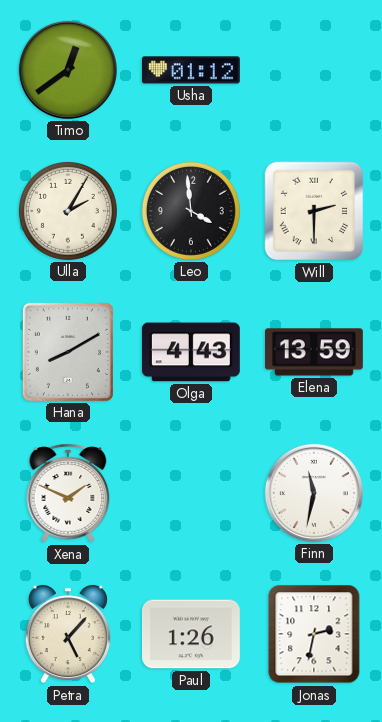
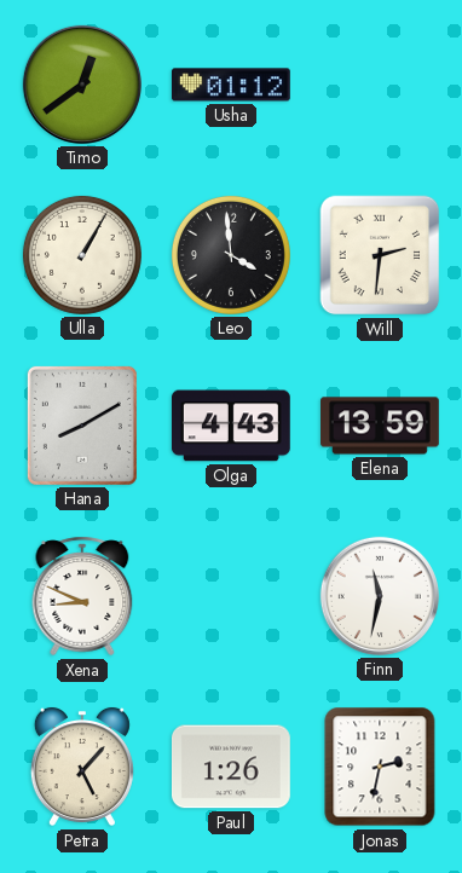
Ulla: 2:05 -> 1:05 (82, 255)
Will: 2:30 -> 2:31 (380, 255)
Xena: 1:49 -> 8:49 (82, 596)
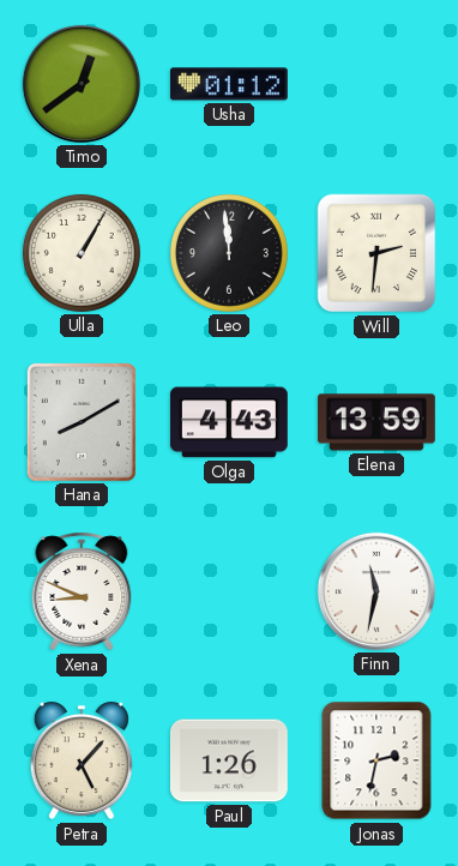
Leo: 3:59 -> 11:59 (229, 253)
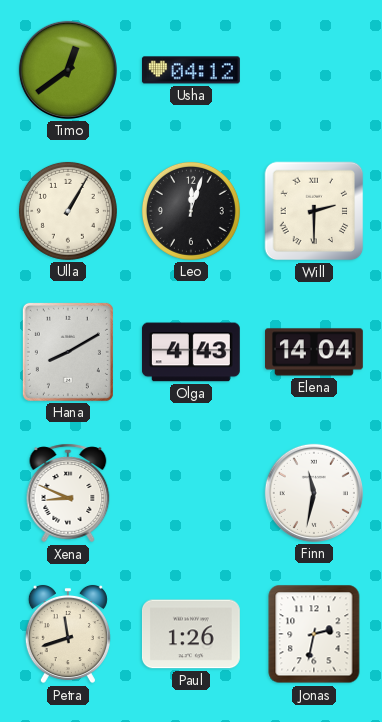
Usha: 01:12 -> 04:12 (191, 70)
Leo: 11:59 -> 12:03 (191, 211)
Will: 2:31 -> 2:30 (314, 211)
Elena: 13:59 -> 14:04 (315, 352)
Petra: 5:07 -> 11:42 (68, 634)
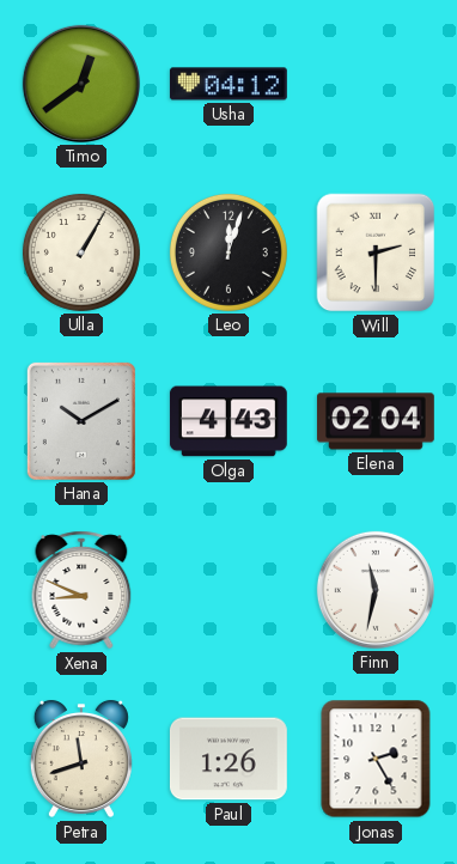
Hana: 8:10 -> 10:10 (81, 421)
Elena: 14:04 -> 02:04 (377, 421)
Jonas: 2:32 -> 2:25 (376, 759)
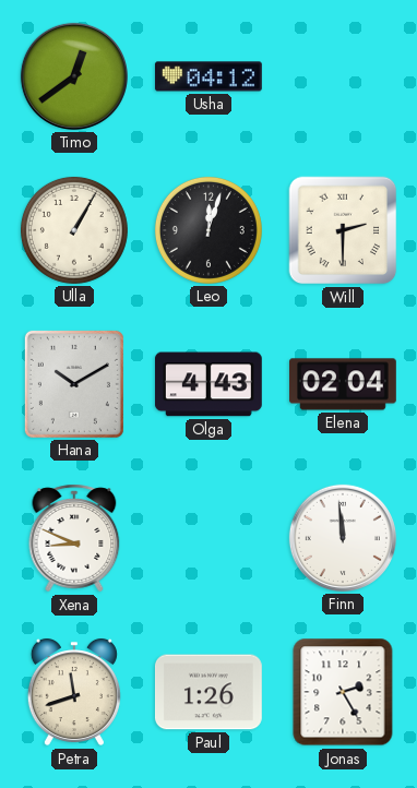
Finn: 11:32 -> 11:59 (343, 538)
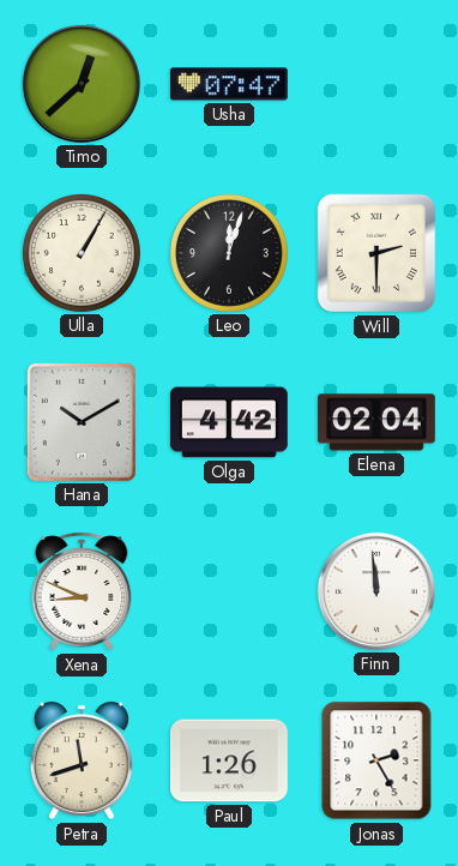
Timo: 12:39 -> 12:38 (82, 84)
Usha: 04:12 -> 07:47 (229, 84)
Olga: 4:43 -> 4:42 (229, 422)
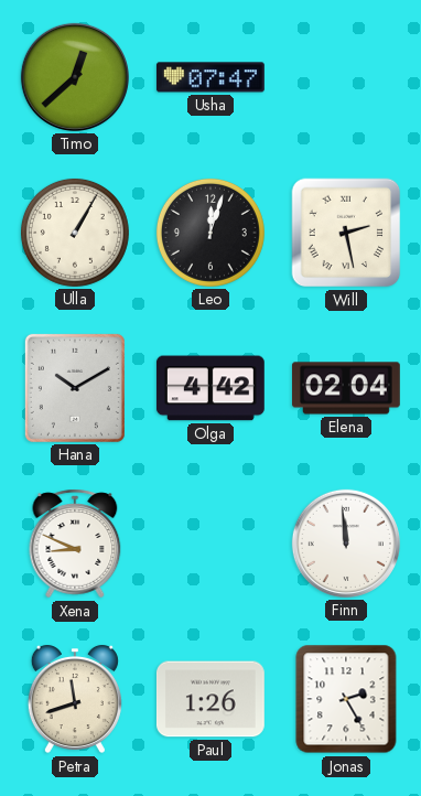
Will: 2:30 -> 2:28 (346, 233)
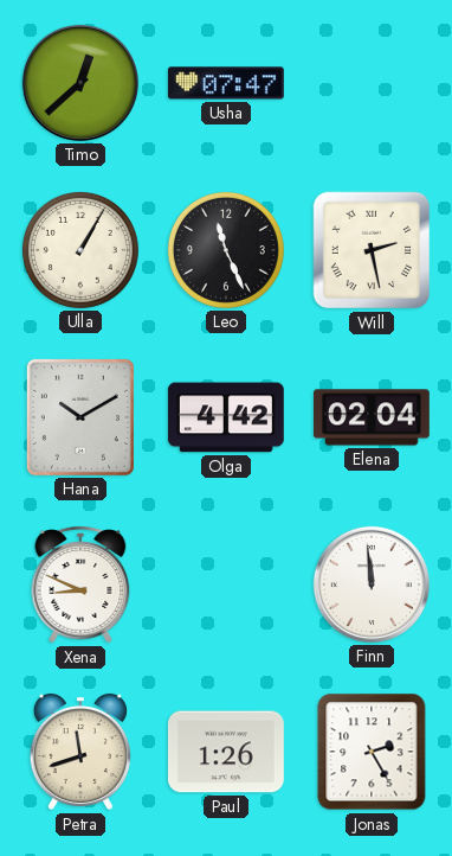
Leo: 12:03 -> 11:26 (226, 250)
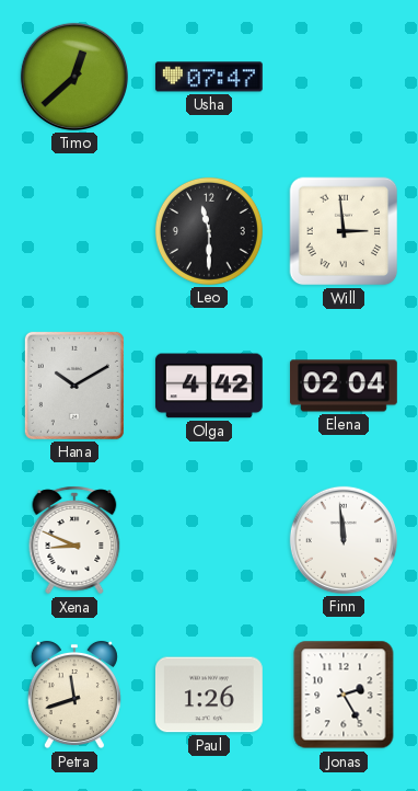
Ulla: 1:05 -> none (80, 250)
Leo: 11:26 -> 11:30 (209, 231)
Will: 2:28 -> 2:59 (344, 231)
